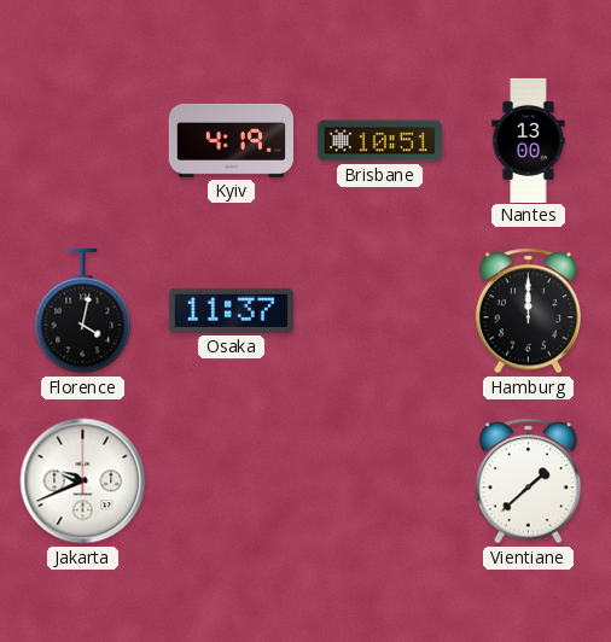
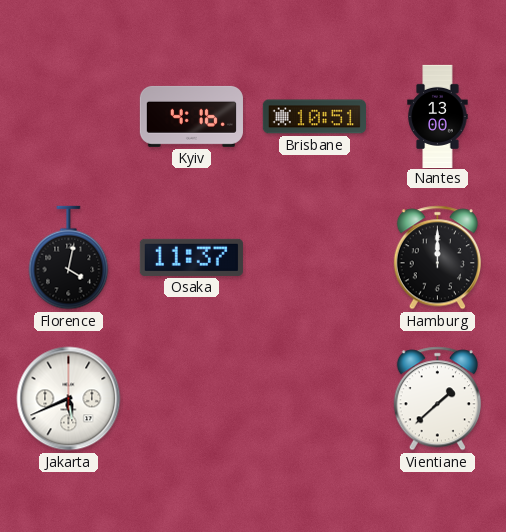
Kyiv: 4:19 -> 4:16 (191, 116)
Jakarta: 9:41 -> 5:41 (69, 399)
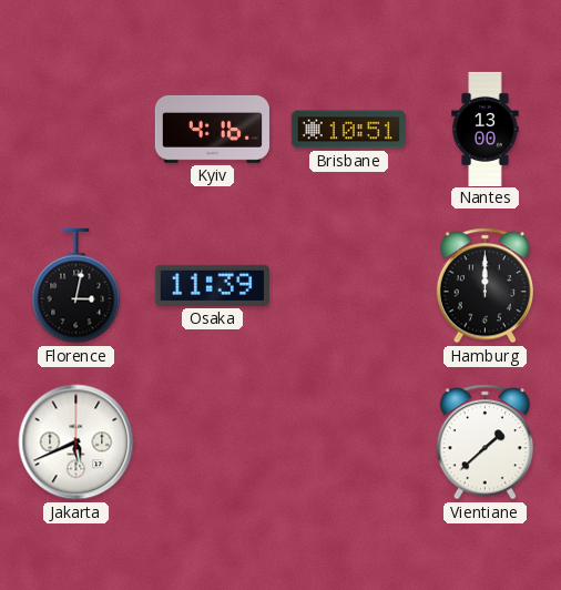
Florence: 4:02 -> 3:02 (76, 286)
Osaka: 11:37 -> 11:39 (212, 285)
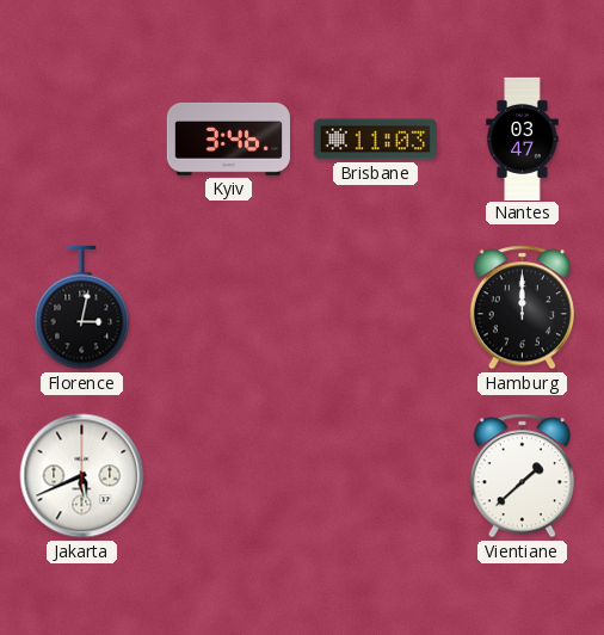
Kyiv: 4:16 -> 3:46 (228, 138)
Brisbane: 10:51 -> 11:03 (375, 140)
Nantes: 13:00 -> 03:47 (523, 138)
Osaka: 11:39 -> none (212, 285)
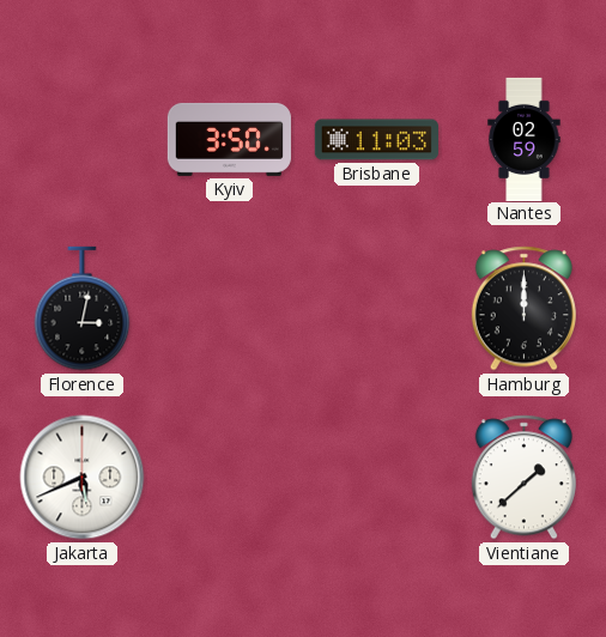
Kyiv: 3:46 -> 3:50 (229, 139)
Nantes: 03:47 -> 02:59 (525, 139)
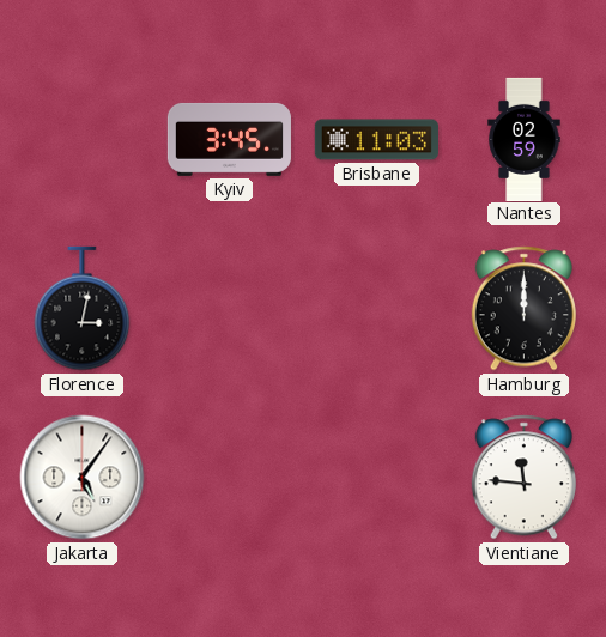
Kyiv: 3:50 -> 3:45 (229, 139)
Jakarta: 5:41 -> 5:06 (83, 478)
Vientiane: 1:38 -> 11:46 (523, 478)
